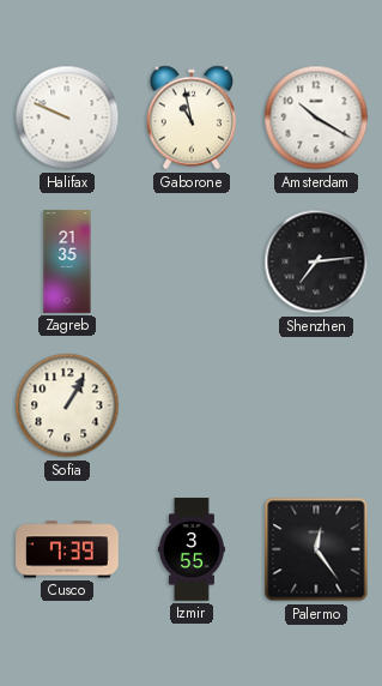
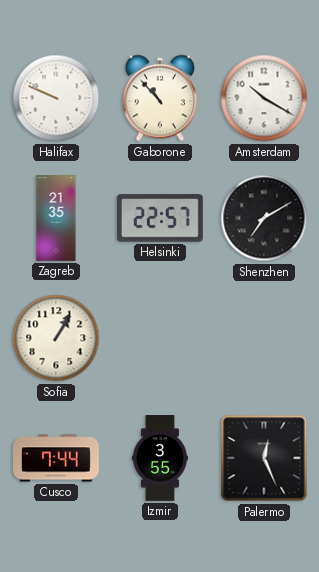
Gaborone: 10:58 -> 10:53 (160, 98)
Helsinki: none -> 22:57 (160, 218)
Shenzhen: 7:14 -> 7:10 (264, 218)
Cusco: 7:39 -> 7:44 (57, 458)
Palermo: 12:24 -> 12:26 (264, 458)
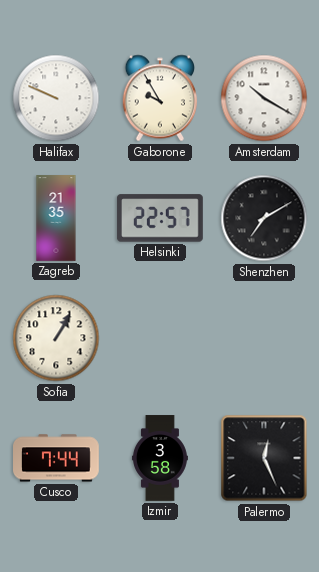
Gaborone: 10:53 -> 9:55 (160, 98)
Izmir: 3:55 -> 3:58 (160, 458)
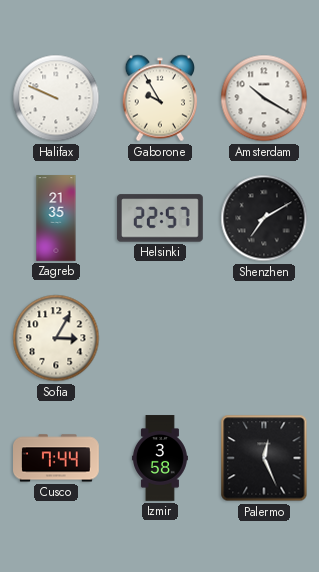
Sofia: 1:05 -> 3:05 (56, 338)
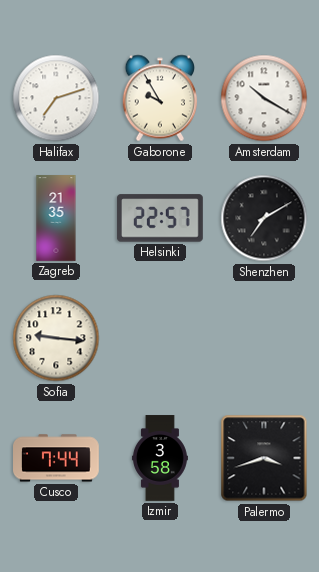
Halifax: 9:49 -> 7:12 (56, 98)
Sofia: 3:05 -> 9:16 (56, 338)
Palermo: 12:26 -> 3:42 (264, 458)
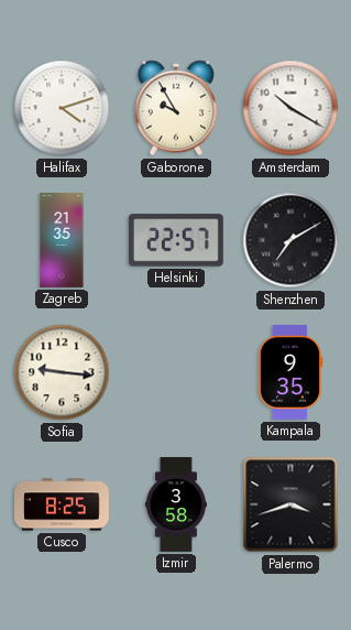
Halifax: 7:12 -> 4:12 (62, 108)
Kampala: none -> 9:35 (290, 373)
Cusco: 7:44 -> 8:25 (63, 504)
